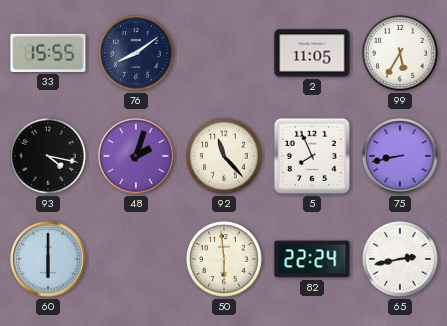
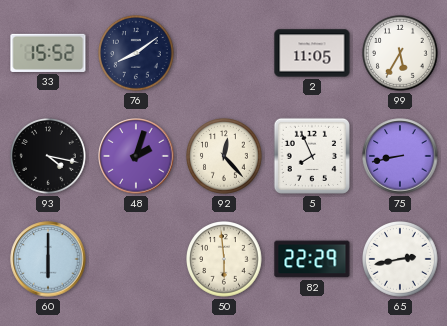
33: 15:55 -> 15:52 (48, 53)
92: 11:23 -> 12:23 (225, 157)
82: 22:24 -> 22:29 (312, 259)
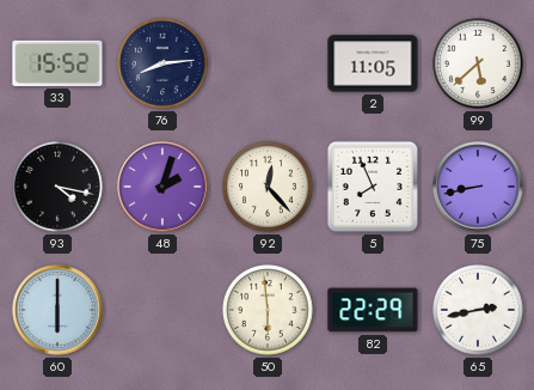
76: 8:09 -> 8:14 (164, 65)
99: 5:35 -> 5:38 (479, 65)
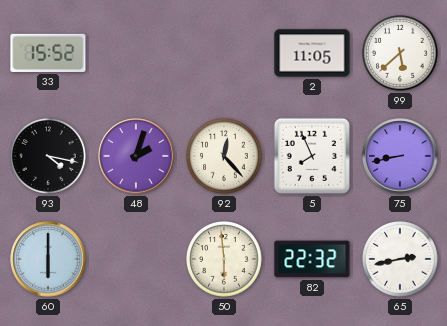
76: 8:14 -> none (164, 65)
82: 22:29 -> 22:32 (312, 259)
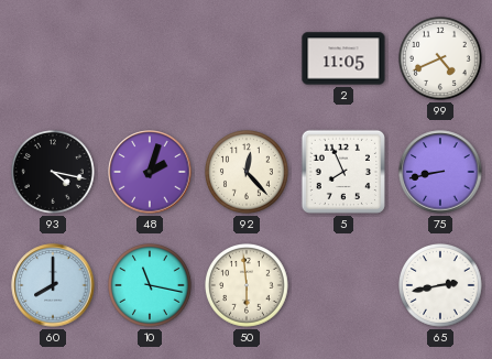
33: 15:52 -> none (48, 53)
99: 5:38 -> 4:41 (441, 59)
60: 6:00 -> 8:00 (53, 285)
10: none -> 11:17 (151, 286)
82: 22:32 -> none (312, 259)
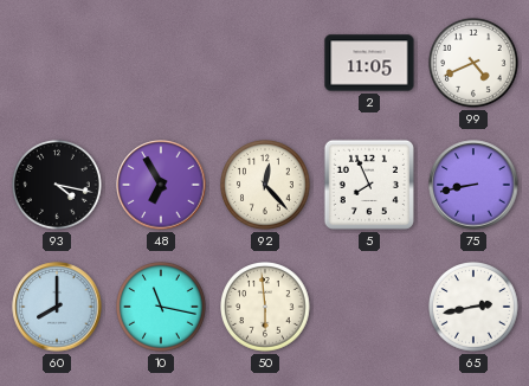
48: 2:03 -> 6:55 (161, 185)
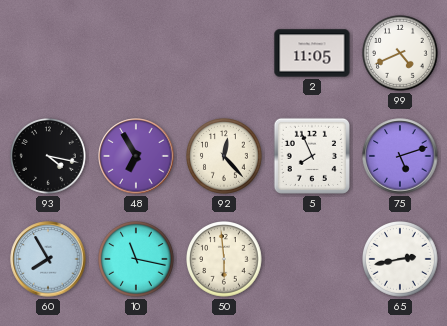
75: 8:43 -> 5:12 (400, 156)
60: 8:00 -> 7:55 (48, 259)
